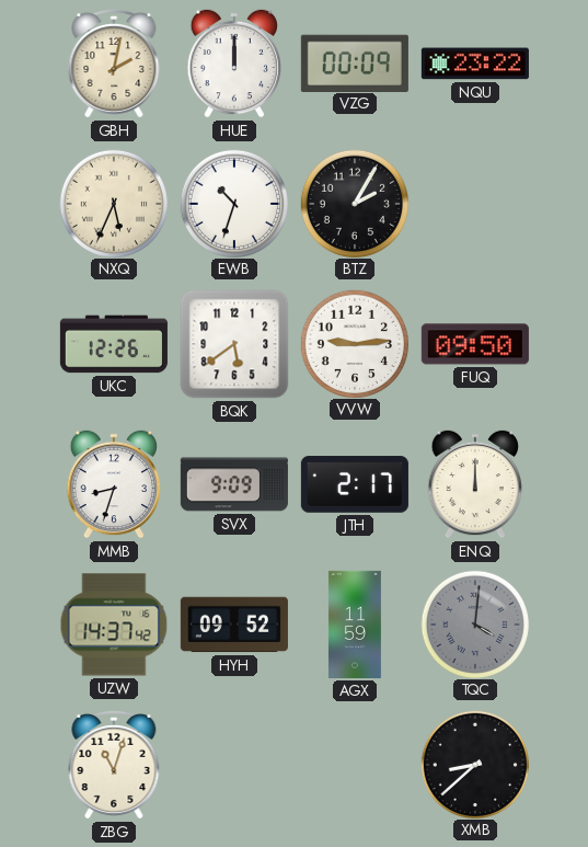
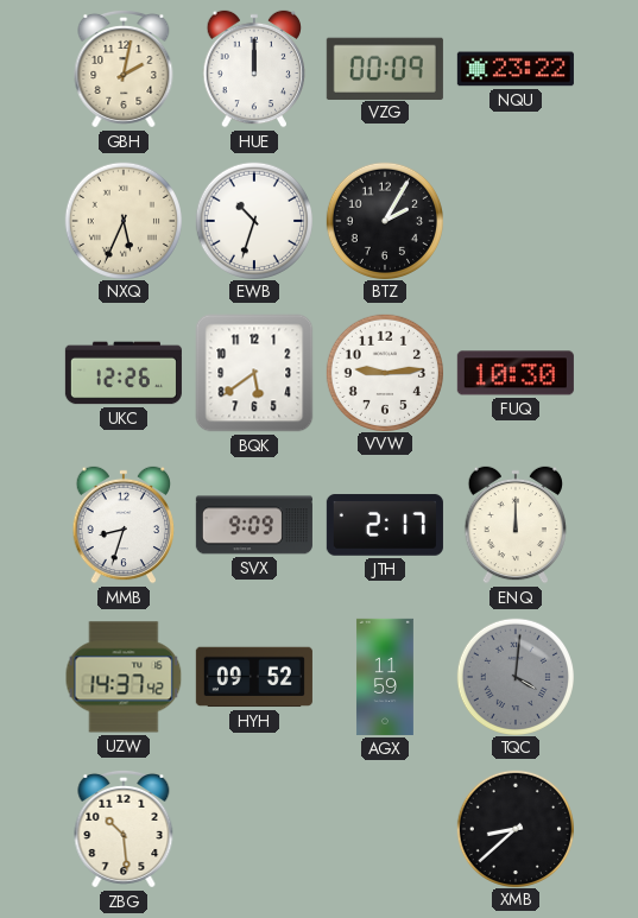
FUQ: 09:50 -> 10:30 (516, 373)
ZBG: 11:03 -> 10:29 (124, 829)
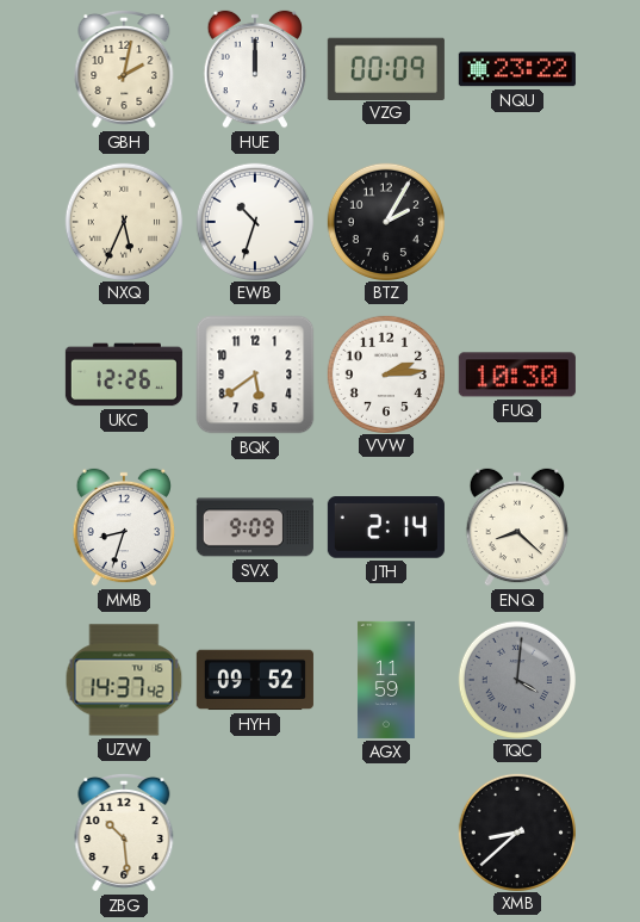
VVW: 9:14 -> 2:14 (385, 373)
JTH: 2:17 -> 2:14 (386, 527)
ENQ: 12:00 -> 8:22 (517, 527)
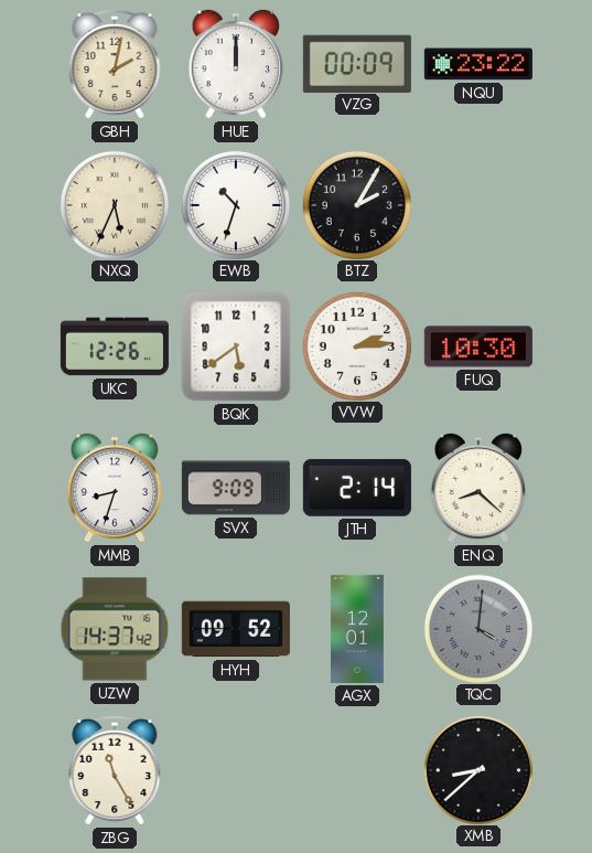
AGX: 11:59 -> 12:01 (357, 629)
ZBG: 10:29 -> 11:25 (115, 770)
